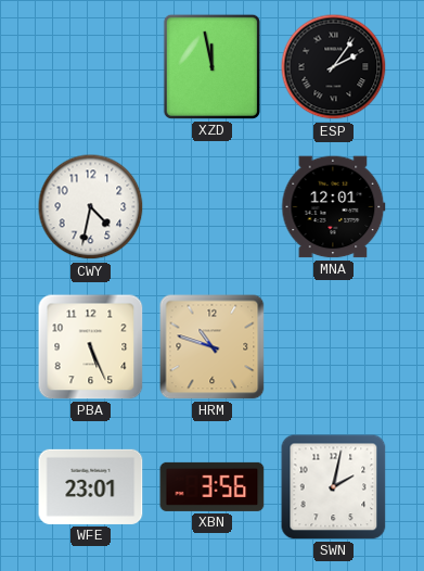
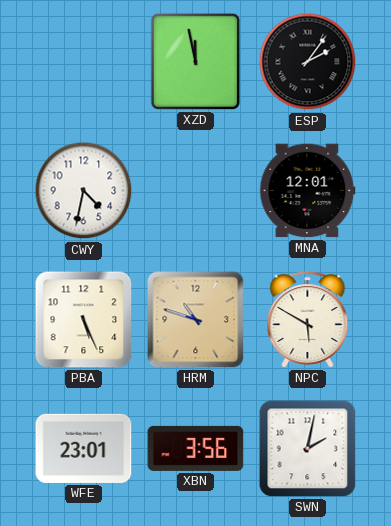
NPC: none -> 5:50 (308, 320)
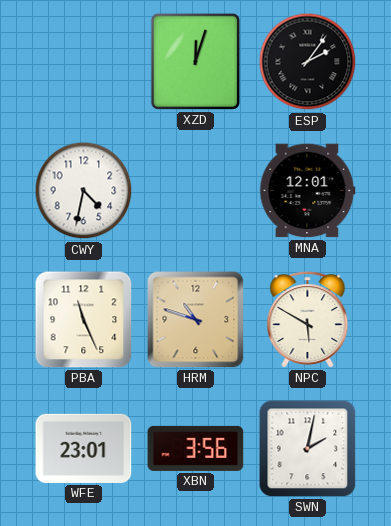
XZD: 11:58 -> 12:03 (195, 61)
PBA: 5:26 -> 11:26 (84, 320)
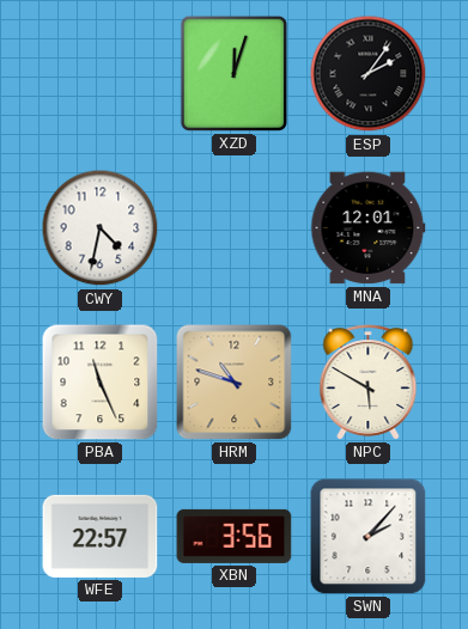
WFE: 23:01 -> 22:57 (101, 536)
SWN: 2:02 -> 2:07 (369, 537)
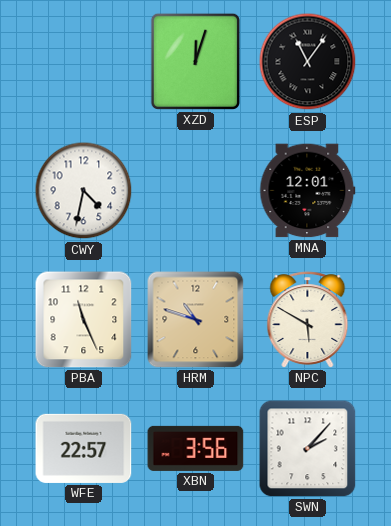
ESP: 2:06 -> 11:06 (308, 62)
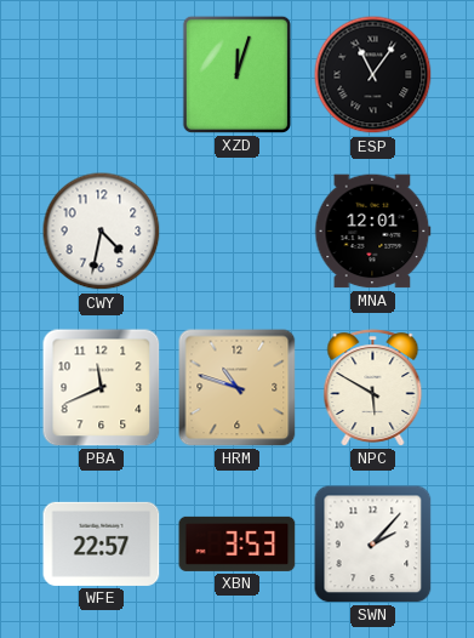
PBA: 11:26 -> 11:41 (102, 388)
XBN: 3:56 -> 3:53 (238, 543)
